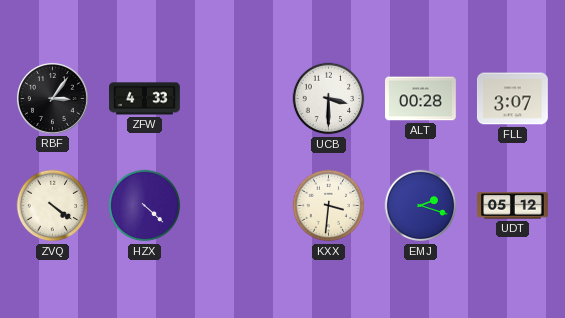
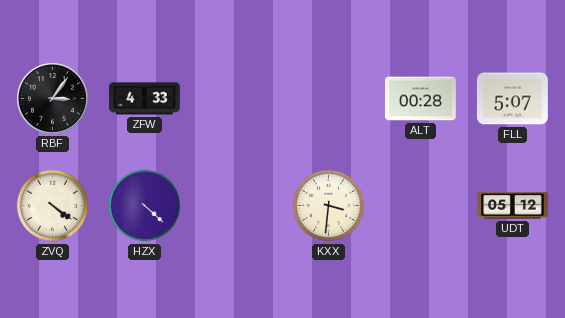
UCB: 3:30 -> none (329, 99)
FLL: 3:07 -> 5:07 (512, 99)
EMJ: 2:18 -> none (421, 206)
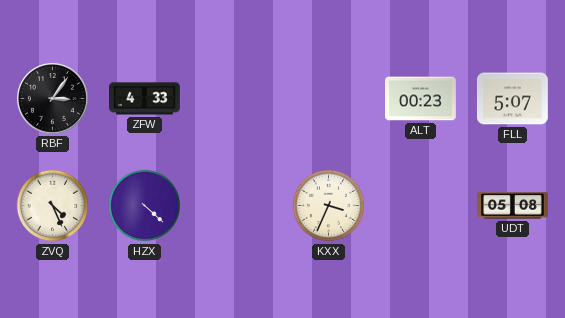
ALT: 00:28 -> 00:23 (421, 99)
ZVQ: 4:21 -> 4:26 (53, 206)
KXX: 3:31 -> 3:34 (329, 206)
UDT: 05:12 -> 05:08 (513, 206)
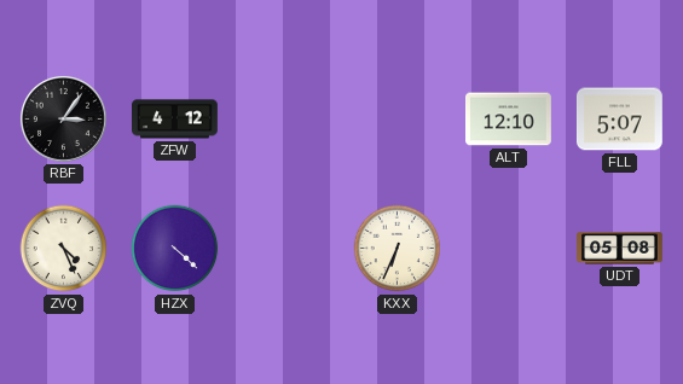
ZFW: 4:33 -> 4:12 (175, 120)
ALT: 00:23 -> 12:10 (509, 120)
KXX: 3:34 -> 6:34 (398, 249)
